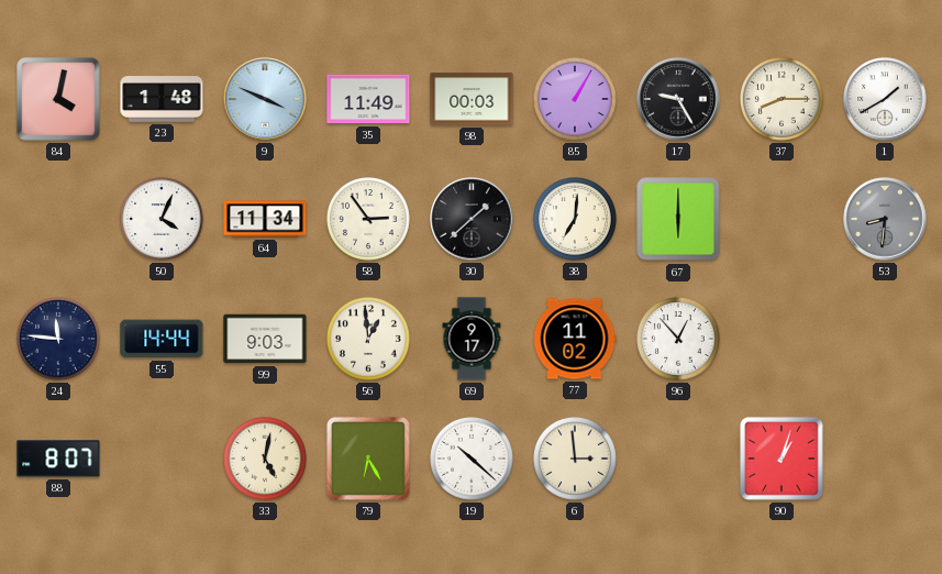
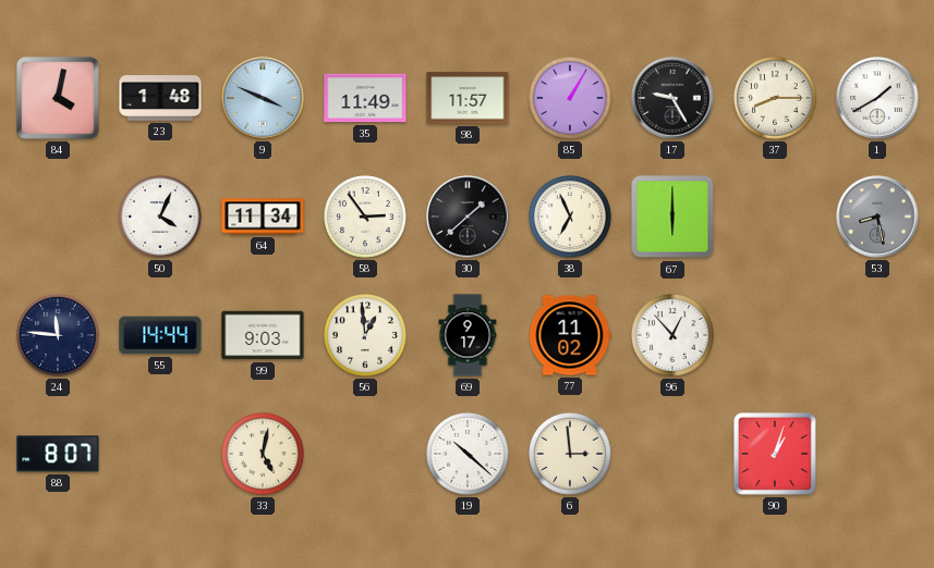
98: 00:03 -> 11:57 (468, 98)
38: 7:01 -> 6:56 (571, 218)
53: 8:31 -> 8:28 (877, 217)
79: 6:25 -> none (368, 459)
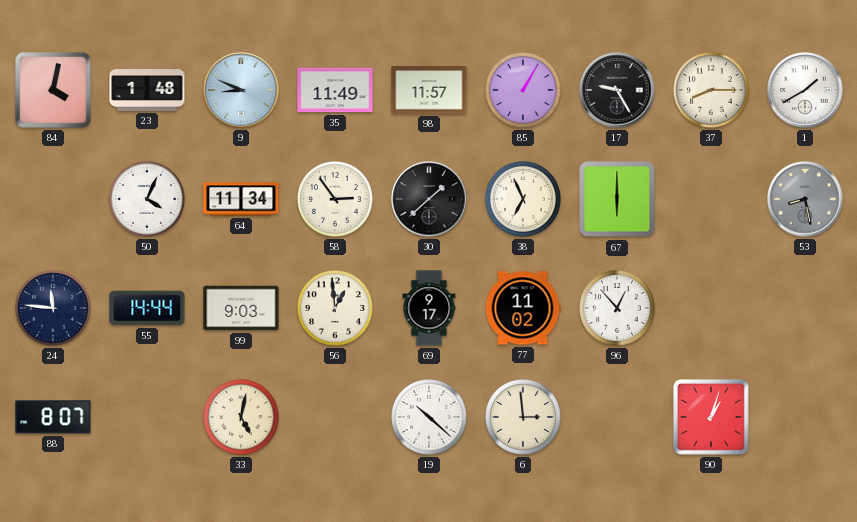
9: 3:49 -> 8:49 (241, 90)
